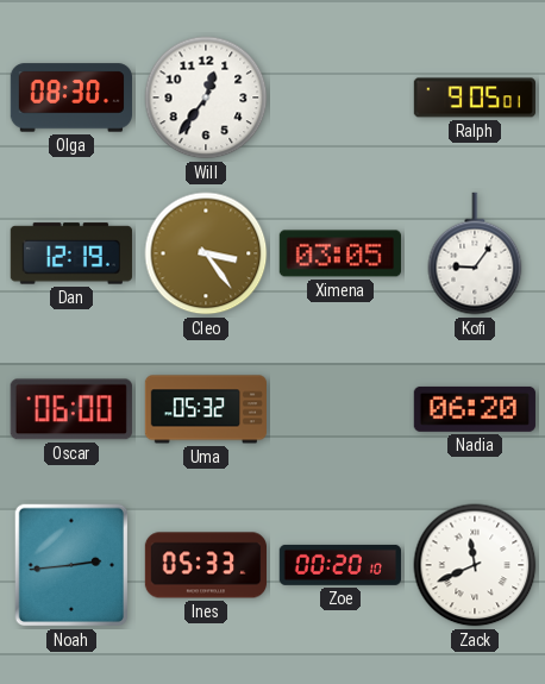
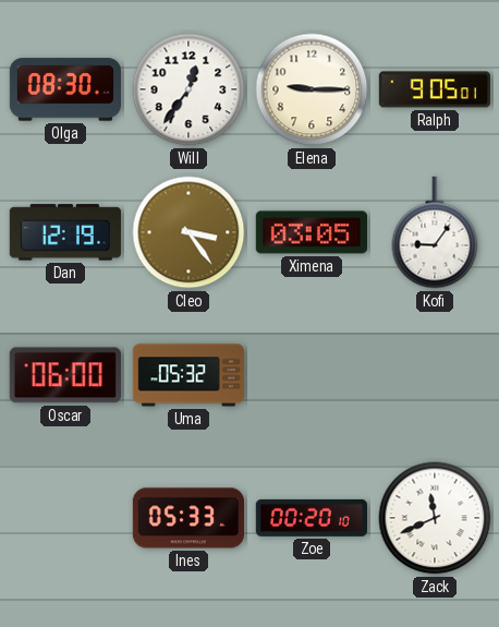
Elena: none -> 9:15 (312, 89)
Nadia: 06:20 -> none (475, 409)
Noah: 2:44 -> none (71, 565)
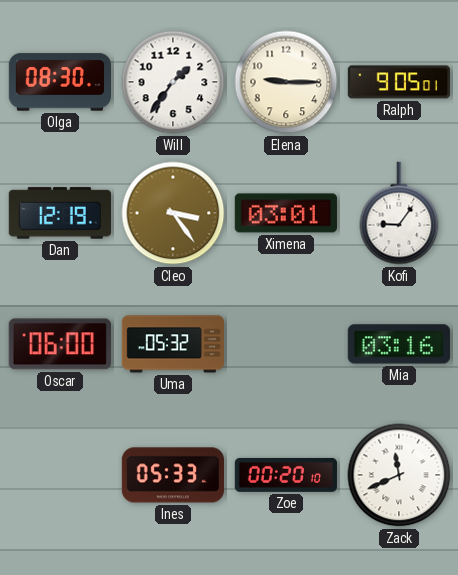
Will: 12:36 -> 1:36 (173, 82)
Ximena: 03:05 -> 03:01 (286, 213)
Mia: none -> 03:16 (399, 344)
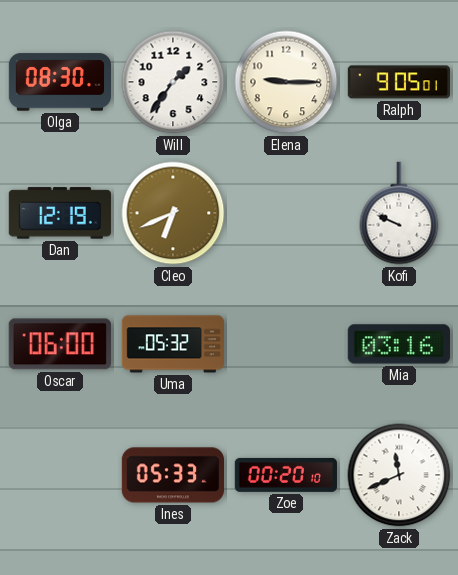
Cleo: 3:24 -> 6:41 (173, 213)
Ximena: 03:01 -> none (286, 213)
Kofi: 9:06 -> 9:49 (399, 213)
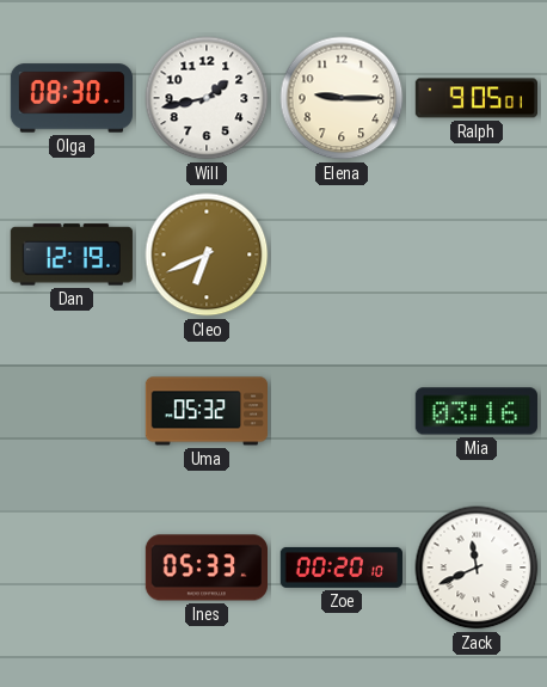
Will: 1:36 -> 1:43 (207, 98)
Kofi: 9:49 -> none (399, 213)
Oscar: 06:00 -> none (60, 344)
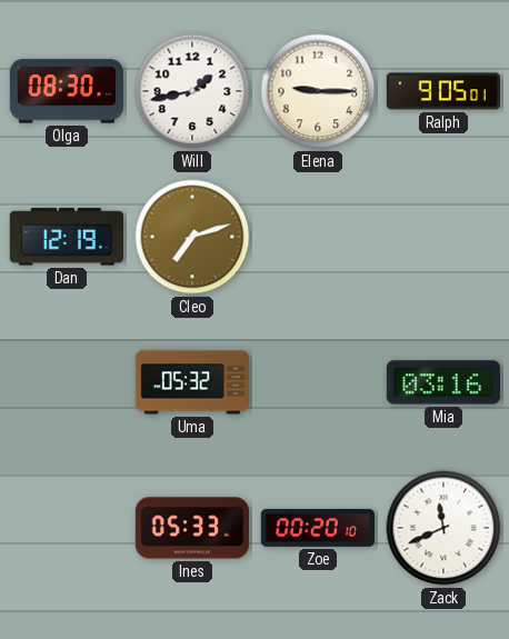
Cleo: 6:41 -> 7:12 (192, 237)
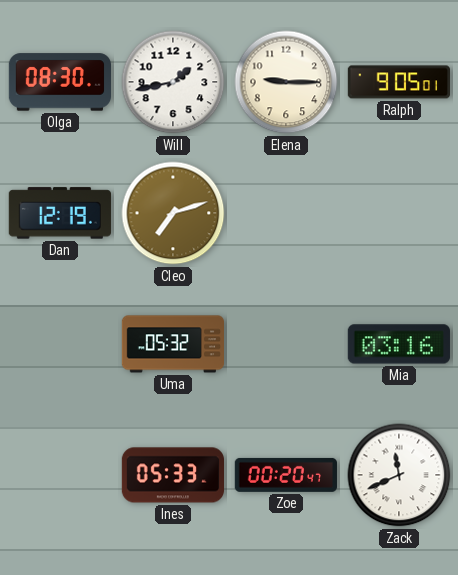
Zoe: 00:20:10 -> 00:20:47 (285, 475)
